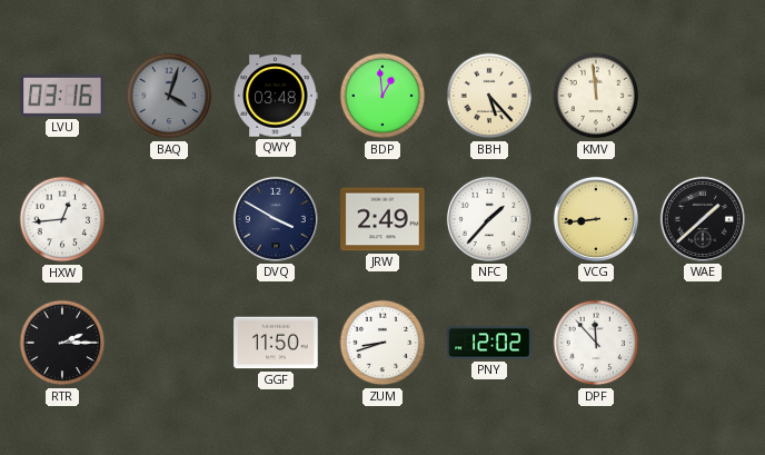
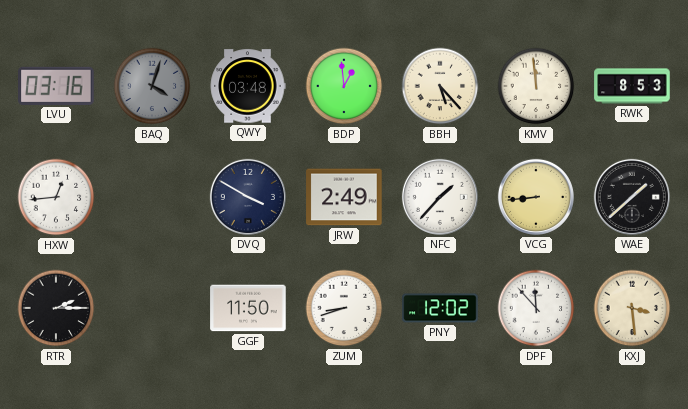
RWK: none -> 8:53 (632, 86)
KXJ: none -> 3:29 (632, 308)
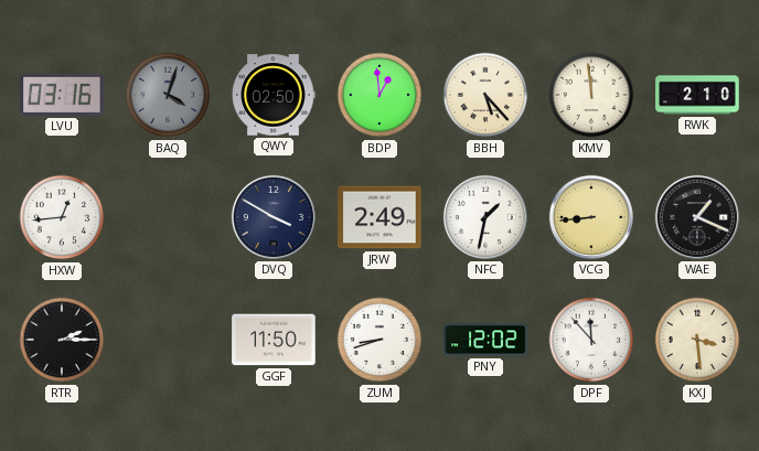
QWY: 03:48 -> 02:50 (274, 95)
RWK: 8:53 -> 2:10 (697, 95)
NFC: 1:37 -> 1:32 (485, 217)
WAE: 1:38 -> 1:19 (697, 217)
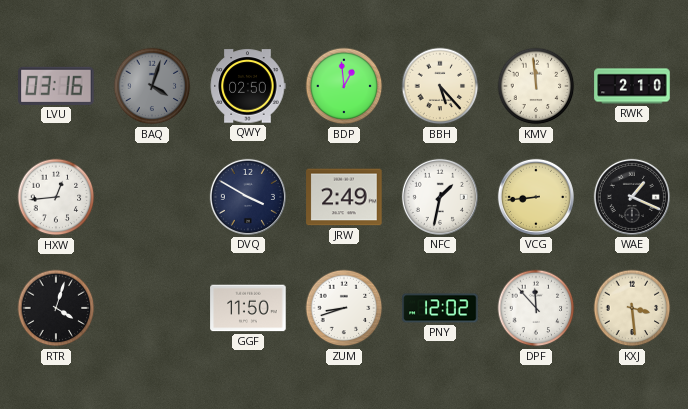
RTR: 2:15 -> 4:03 (56, 308)
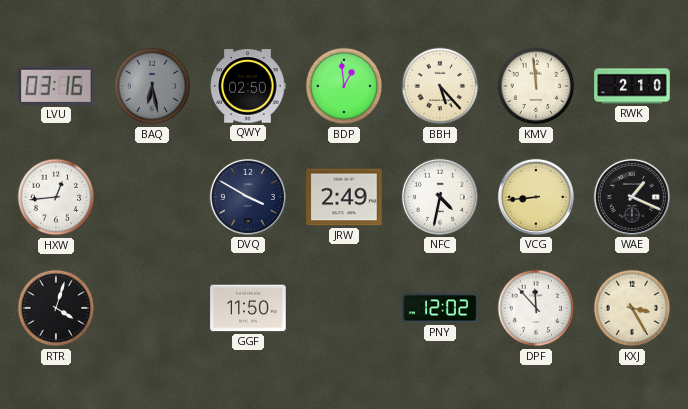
BAQ: 4:03 -> 6:28 (152, 86)
NFC: 1:32 -> 4:32 (440, 197)
ZUM: 8:42 -> none (344, 308)
KXJ: 3:29 -> 3:25 (632, 308)
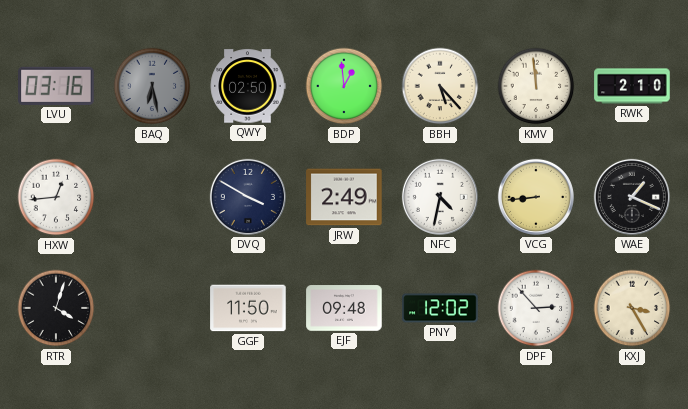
EJF: none -> 09:48 (344, 308)
DPF: 11:53 -> 2:53 (536, 308)
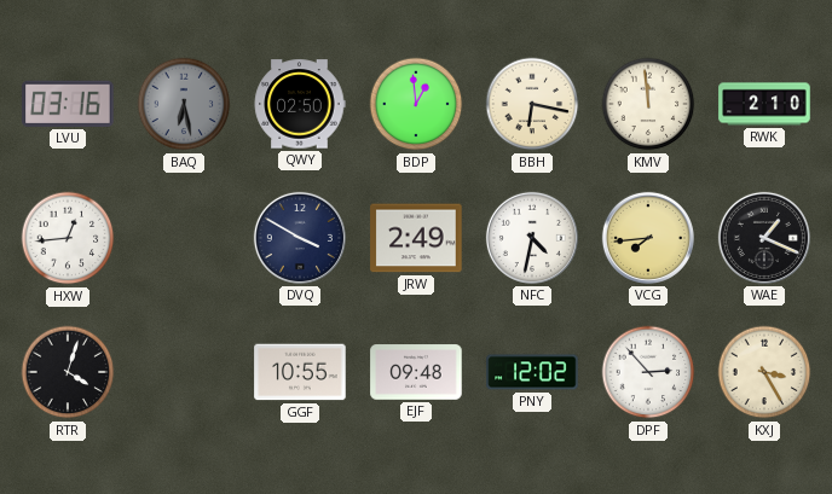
BBH: 5:23 -> 6:17 (532, 104)
VCG: 8:44 -> 7:44 (648, 238)
GGF: 11:50 -> 10:55 (300, 372)
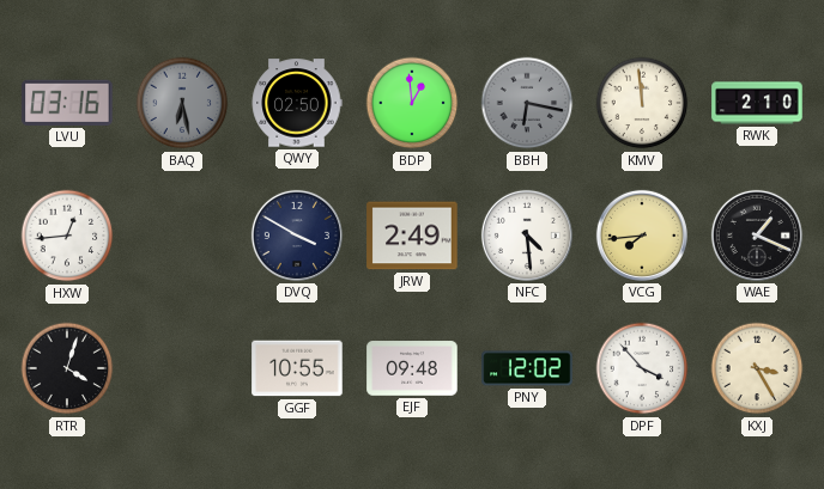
BBH dial: cream -> grey (527, 103)
NFC: 4:32 -> 4:29 (527, 236)
DPF: 2:53 -> 3:53 (642, 368)
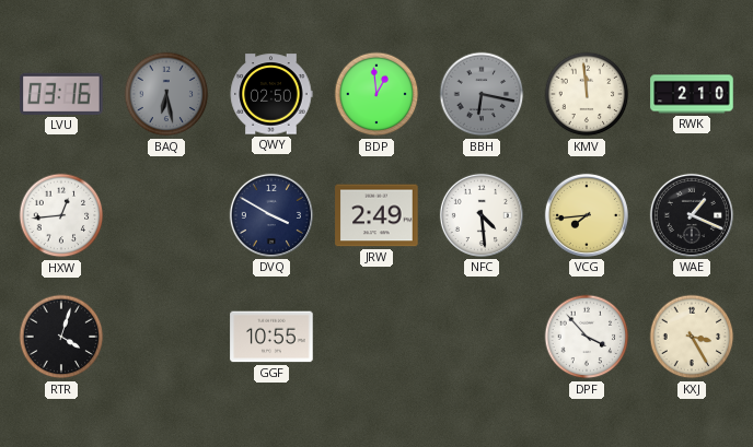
EJF: 09:48 -> none (412, 368)
PNY: 12:02 -> none (527, 368)
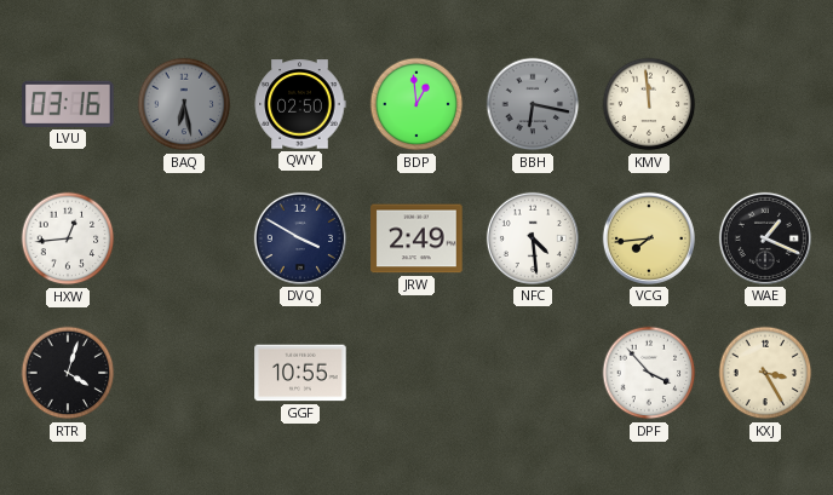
RWK: 2:10 -> none (692, 94)
